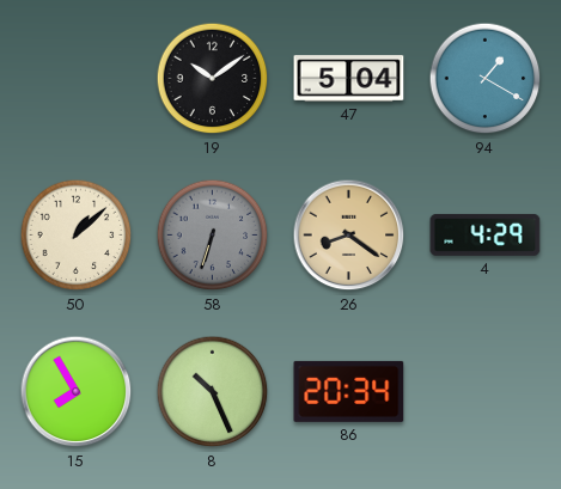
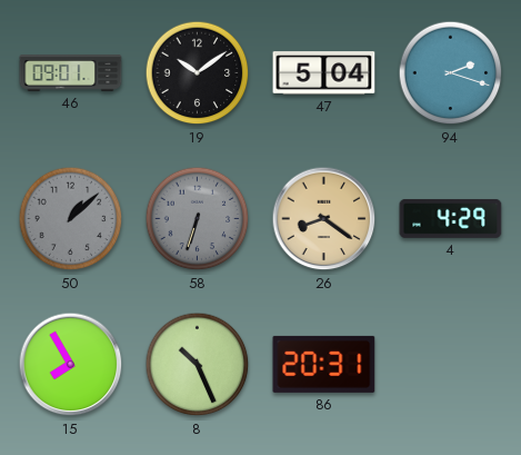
46: none -> 09:01 (71, 73)
94: 1:20 -> 2:18 (451, 73)
50 dial: cream -> grey (71, 219)
86: 20:34 -> 20:31 (324, 364)
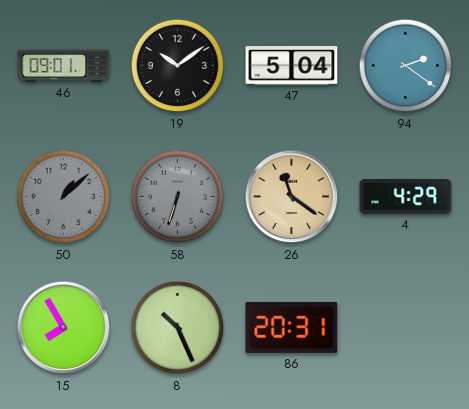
94: 2:18 -> 2:21 (406, 66)
26: 8:21 -> 11:21 (292, 197)
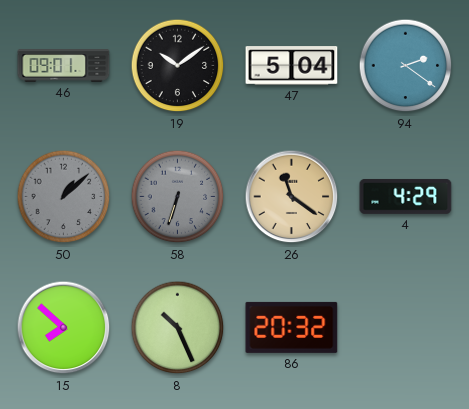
15: 7:55 -> 7:52 (64, 328)
86: 20:31 -> 20:32 (292, 327)
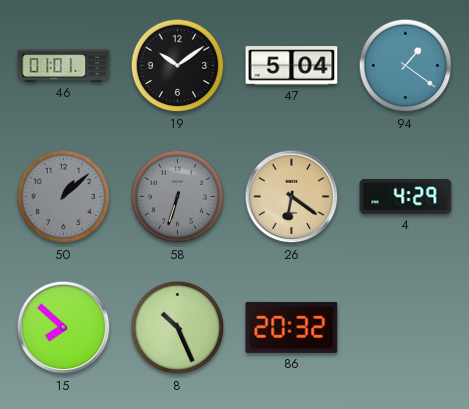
46: 09:01 -> 01:01 (64, 66)
94: 2:21 -> 1:21 (406, 66)
26: 11:21 -> 6:21 (292, 197)
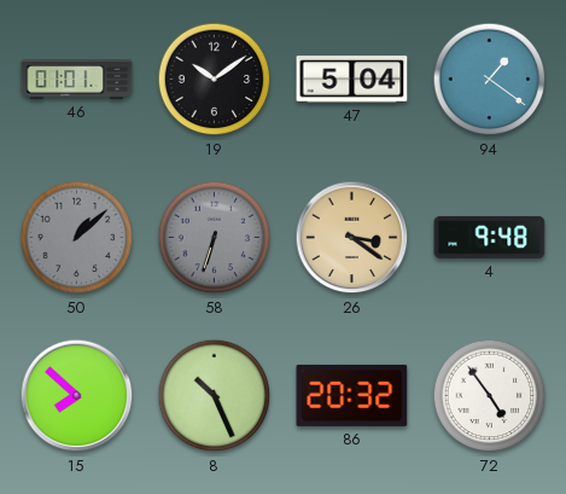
26: 6:21 -> 3:21 (352, 238)
4: 4:29 -> 9:48 (490, 238)
72: none -> 4:54 (490, 396)
